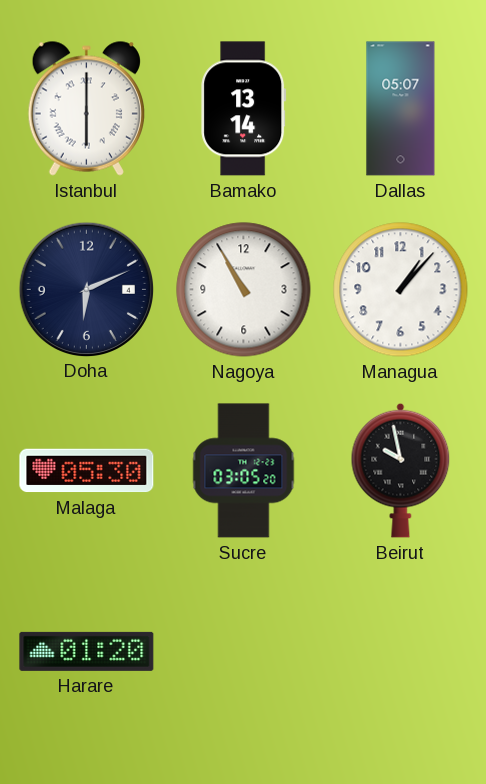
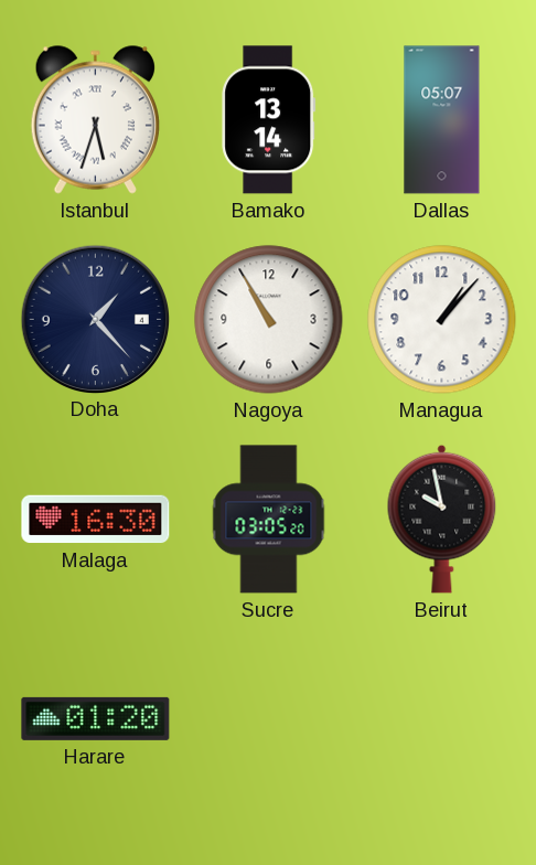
Istanbul: 6:00 -> 5:33 (95, 119)
Doha: 6:11 -> 1:23 (95, 319)
Malaga: 05:30 -> 16:30 (96, 520)
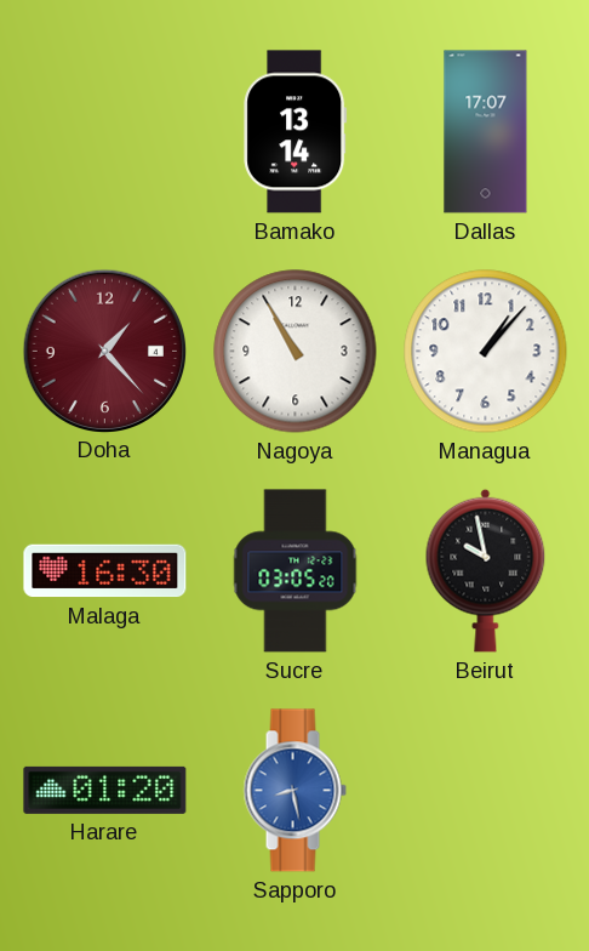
Istanbul: 5:33 -> none (95, 119)
Dallas: 05:07 -> 17:07 (486, 132)
Doha dial: navy -> burgundy (104, 351)
Sapporo: none -> 8:28 (294, 791)
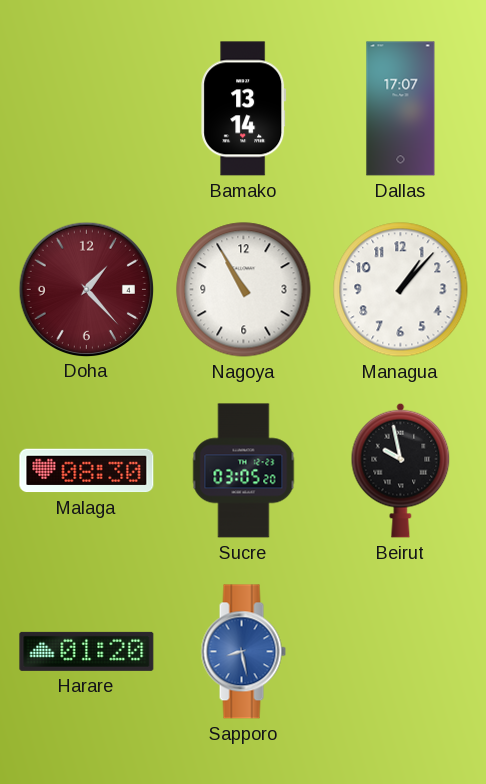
Malaga: 16:30 -> 08:30 (87, 471)
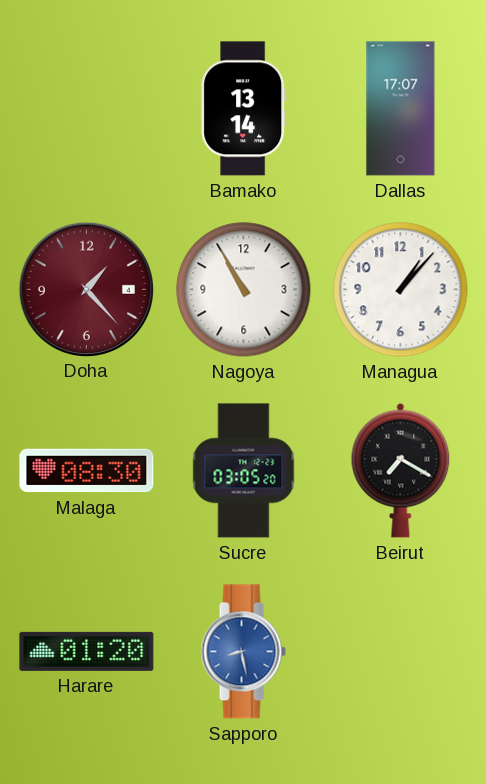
Beirut: 9:58 -> 7:20 (401, 470)
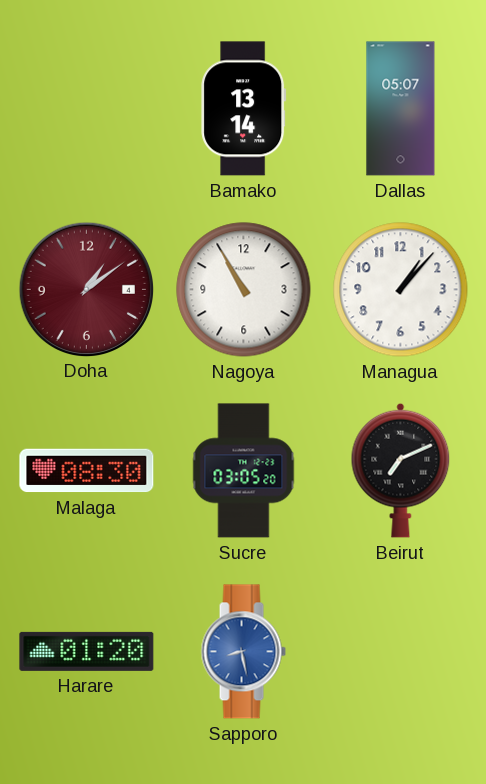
Dallas: 17:07 -> 05:07 (401, 109)
Doha: 1:23 -> 1:09 (86, 289)
Beirut: 7:20 -> 7:11 (401, 470)
